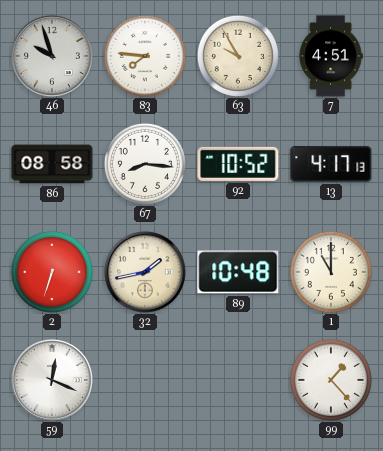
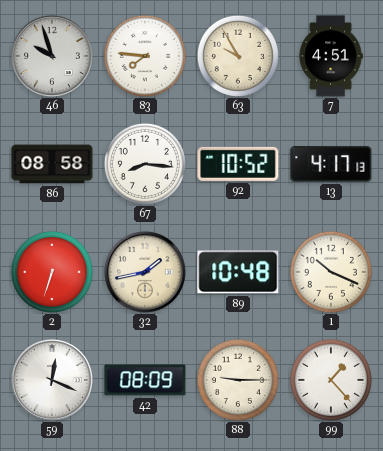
1: 11:00 -> 10:19 (331, 272)
42: none -> 08:09 (145, 380)
88: none -> 9:15 (238, 380)
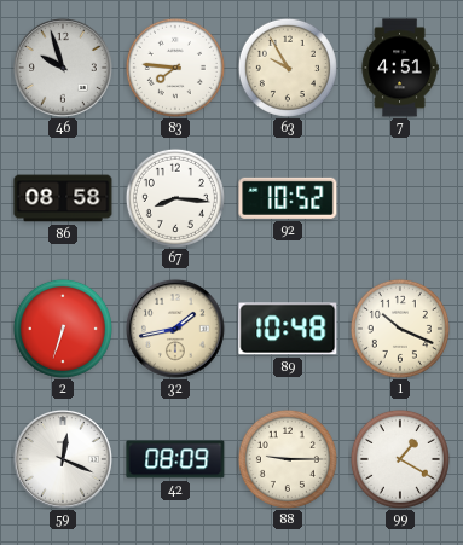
13: 4:17 -> none (331, 164)
99: 1:23 -> 1:20 (400, 459)
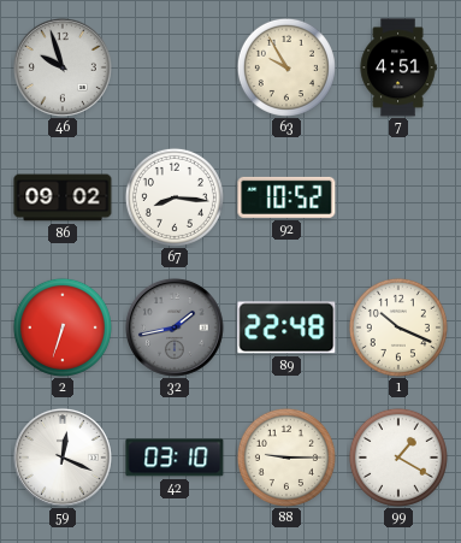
83: 7:46 -> none (175, 68)
86: 08:58 -> 09:02 (63, 197)
32 dial: cream -> grey (175, 327)
89: 10:48 -> 22:48 (286, 327)
42: 08:09 -> 03:10 (175, 458)
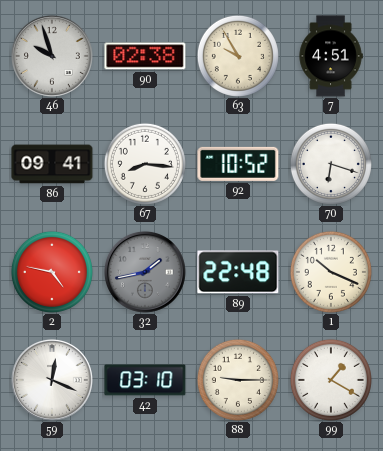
90: none -> 02:38 (145, 56)
86: 09:02 -> 09:41 (52, 164)
70: none -> 6:18 (331, 164)
2: 6:33 -> 4:47 (52, 272)
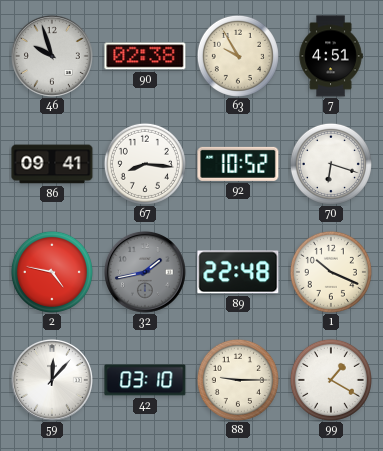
59: 12:19 -> 12:07 (52, 380)
